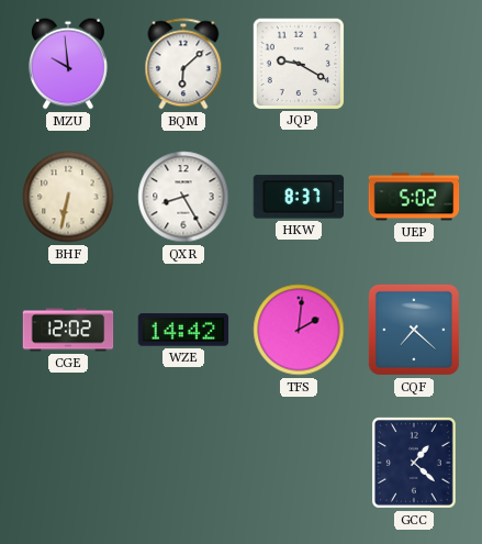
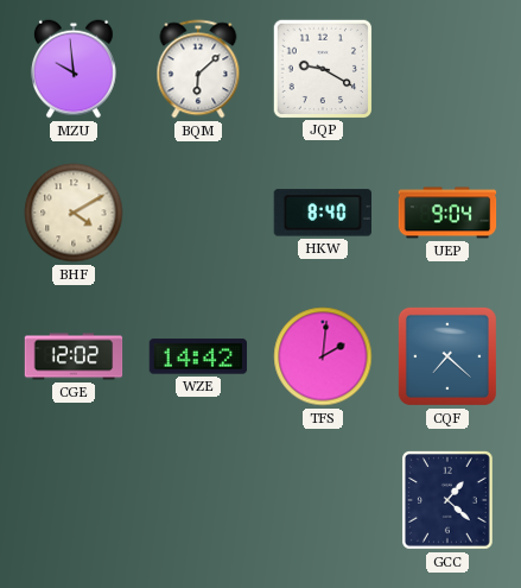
BHF: 6:32 -> 4:10 (74, 213)
QXR: 8:25 -> none (183, 197)
HKW: 8:37 -> 8:40 (322, 213)
UEP: 5:02 -> 9:04 (447, 213)
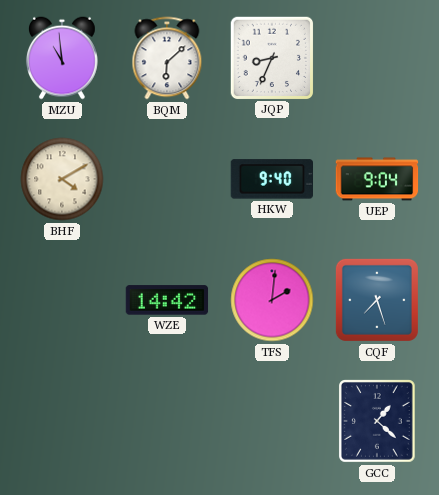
MZU: 9:59 -> 10:59 (62, 58)
JQP: 9:20 -> 8:34 (271, 57)
HKW: 8:40 -> 9:40 (271, 179)
CGE: 12:02 -> none (74, 356)
CQF: 7:22 -> 7:27 (377, 300)
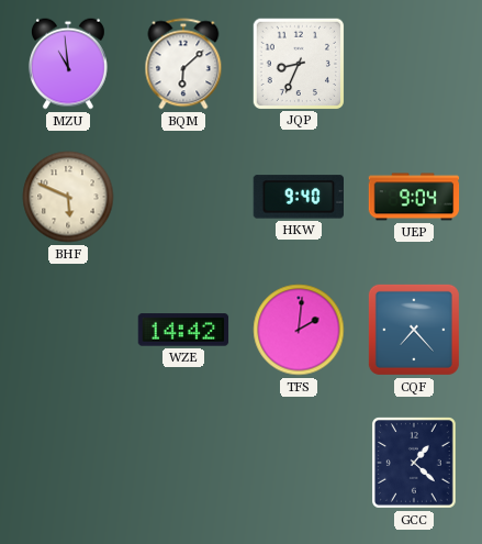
BHF: 4:10 -> 5:49 (68, 197)
CQF: 7:27 -> 7:23 (414, 330)
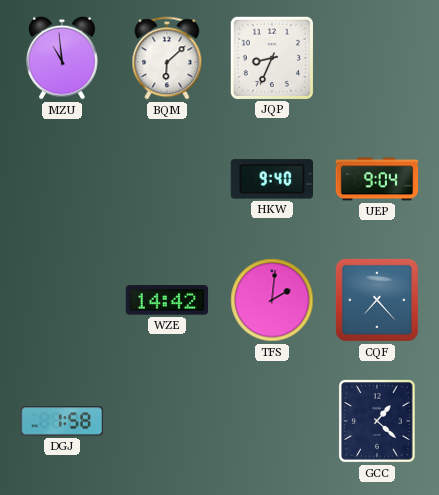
BHF: 5:49 -> none (68, 197)
DGJ: none -> 1:58 (62, 421)
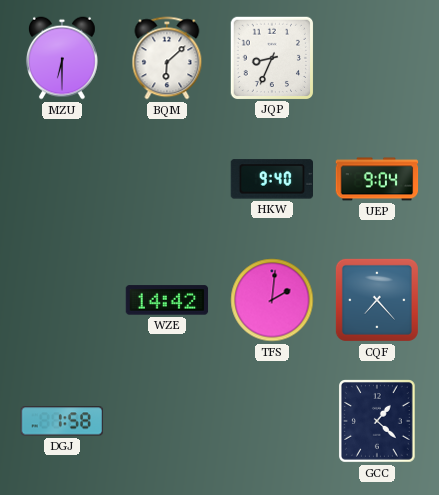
MZU: 10:59 -> 6:30 (62, 58)
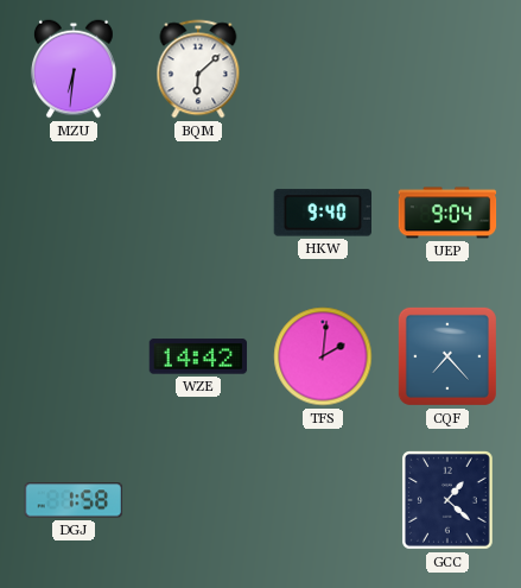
MZU: 6:30 -> 6:31 (74, 69)
JQP: 8:34 -> none (271, 57)
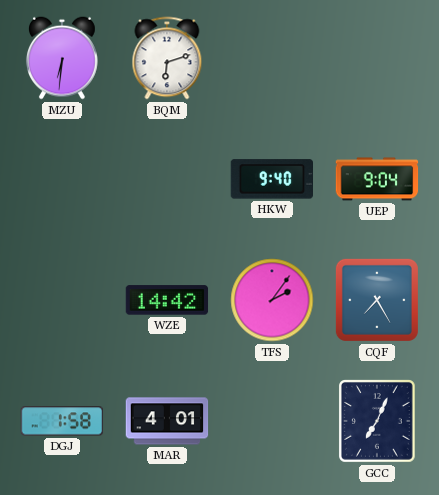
BQM: 6:08 -> 6:12 (167, 58)
TFS: 2:01 -> 2:06 (272, 300)
CQF: 7:23 -> 7:25 (377, 300)
MAR: none -> 4:01 (167, 421)
GCC: 1:22 -> 7:04 (378, 422)
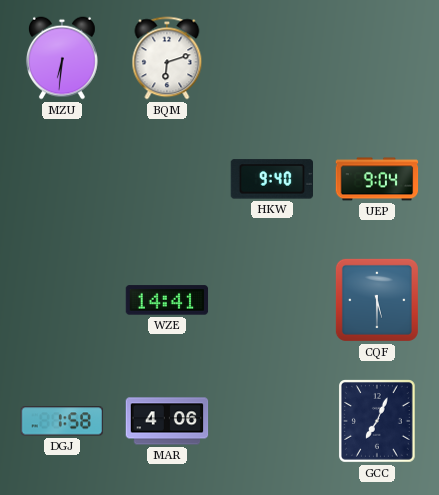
WZE: 14:42 -> 14:41 (167, 300)
TFS: 2:06 -> none (272, 300)
CQF: 7:25 -> 5:30 (377, 300)
MAR: 4:01 -> 4:06 (167, 421)
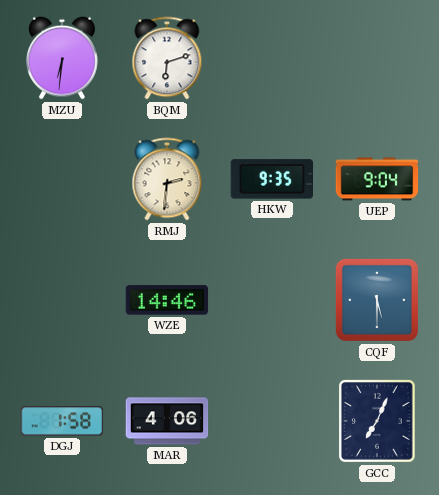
RMJ: none -> 2:31 (167, 179)
HKW: 9:40 -> 9:35 (271, 179)
WZE: 14:41 -> 14:46 (167, 300)
